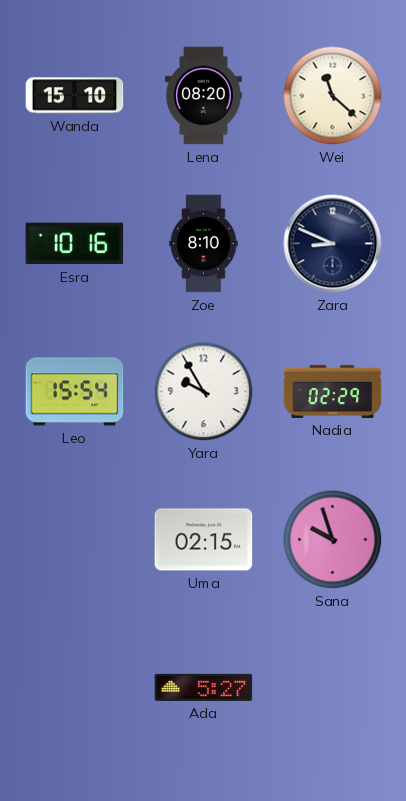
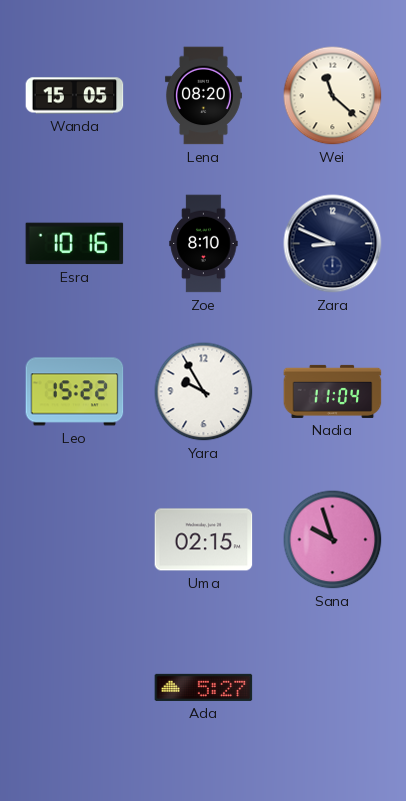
Wanda: 15:10 -> 15:05 (75, 96)
Leo: 15:54 -> 15:22 (75, 392)
Nadia: 02:29 -> 11:04 (333, 391)
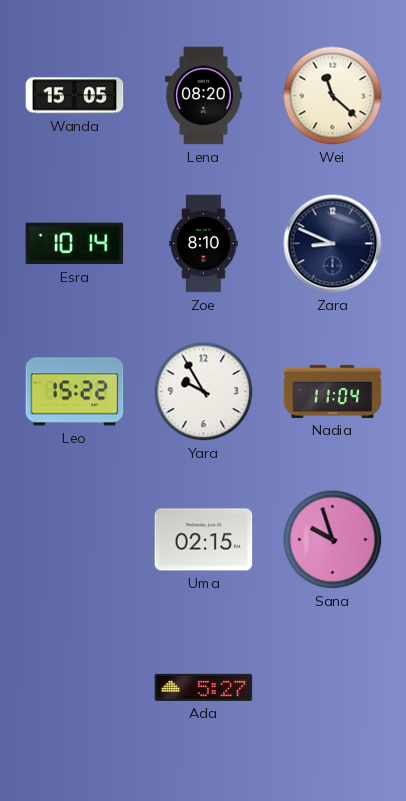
Esra: 10:16 -> 10:14 (75, 244)
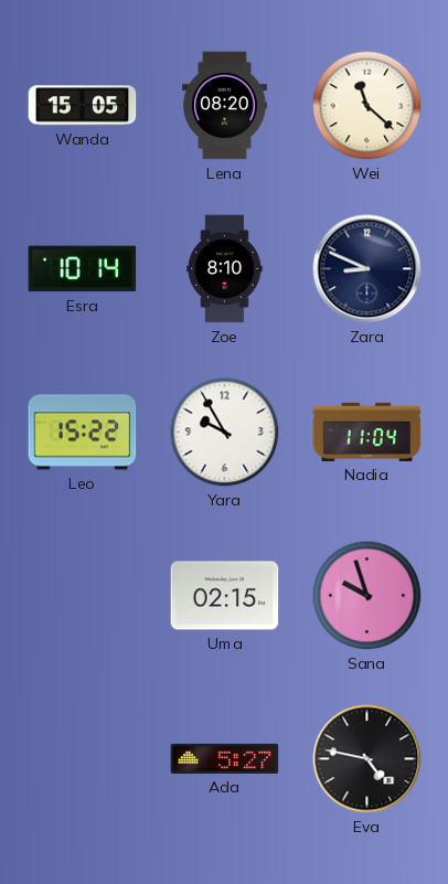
Eva: none -> 4:47 (367, 759)
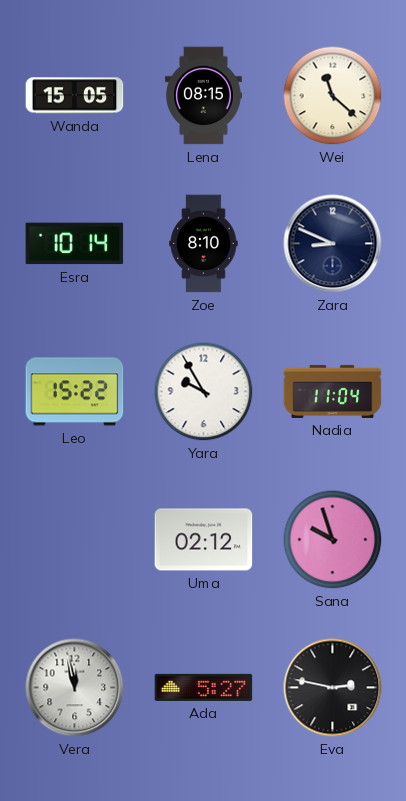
Lena: 08:20 -> 08:15 (203, 96)
Uma: 02:15 -> 02:12 (204, 540)
Vera: none -> 11:58 (75, 688)
Eva: 4:47 -> 2:47 (333, 688)
